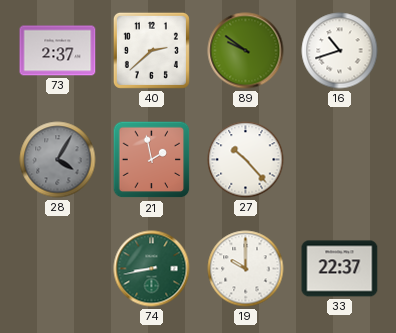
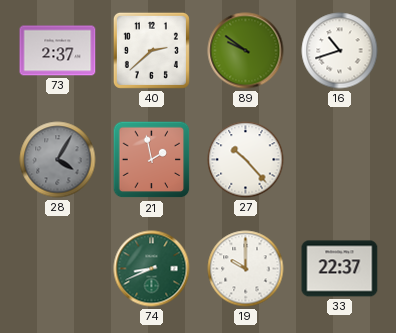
74: 8:43 -> 8:41 (152, 269)
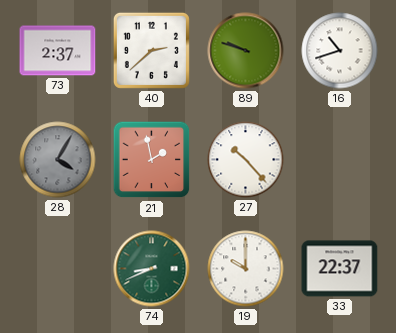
89: 9:51 -> 9:48 (246, 51)
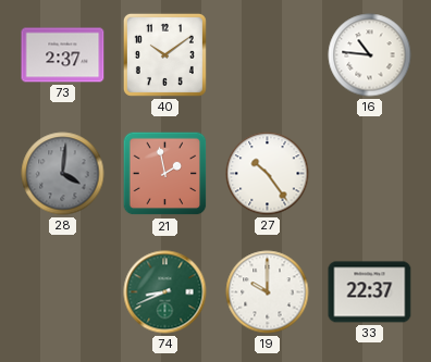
40: 2:38 -> 10:09 (164, 54)
89: 9:48 -> none (246, 51)
16: 10:42 -> 10:46 (370, 55)
28: 4:05 -> 4:01 (63, 174)
27: 10:23 -> 10:24 (268, 174)
